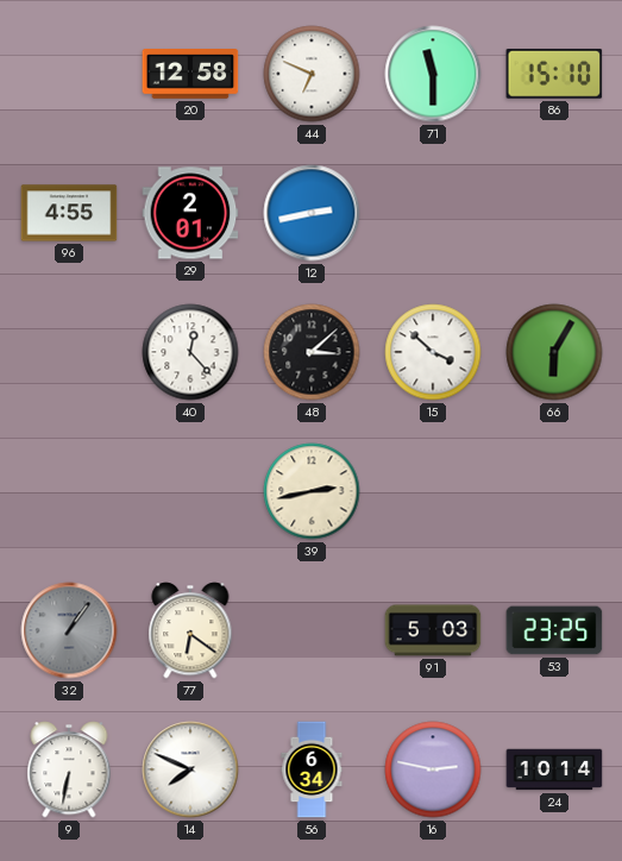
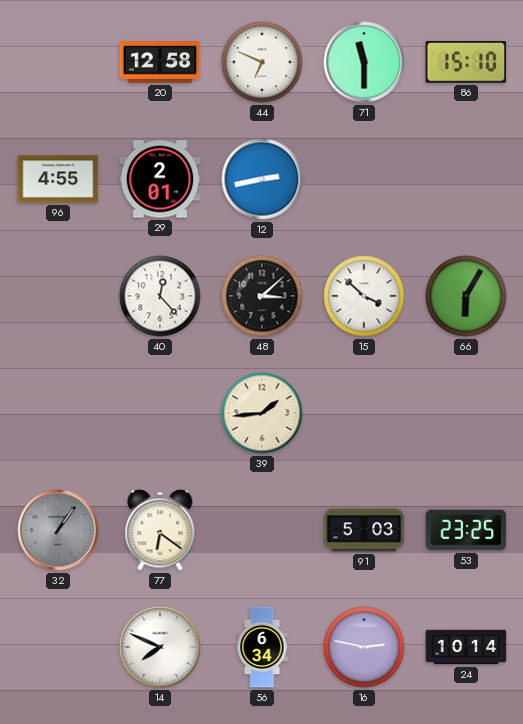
39: 2:43 -> 1:44 (262, 413)
9: 6:32 -> none (69, 769)
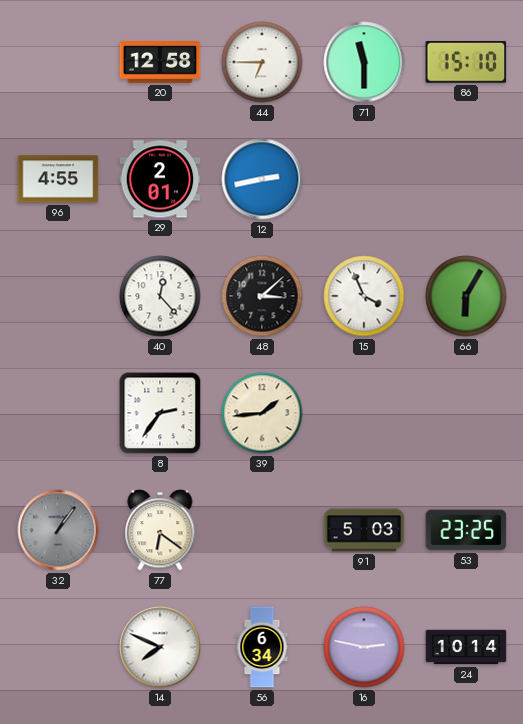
44: 6:49 -> 6:45 (262, 62)
15: 3:52 -> 3:56 (364, 296)
8: none -> 2:36 (160, 413)
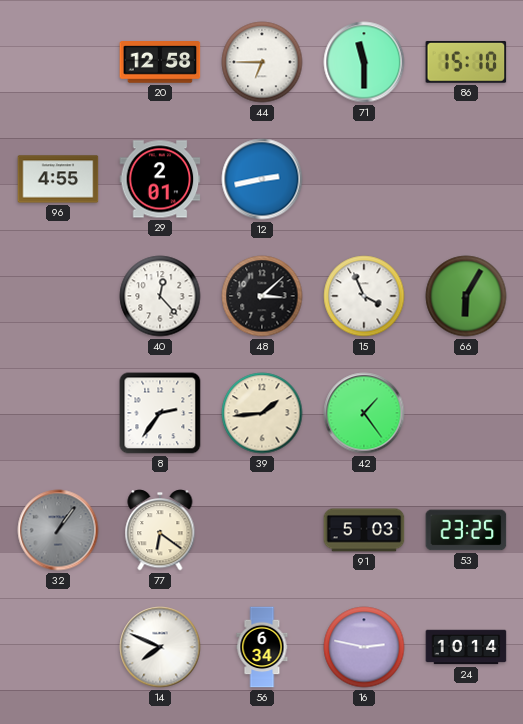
42: none -> 1:24 (364, 413)
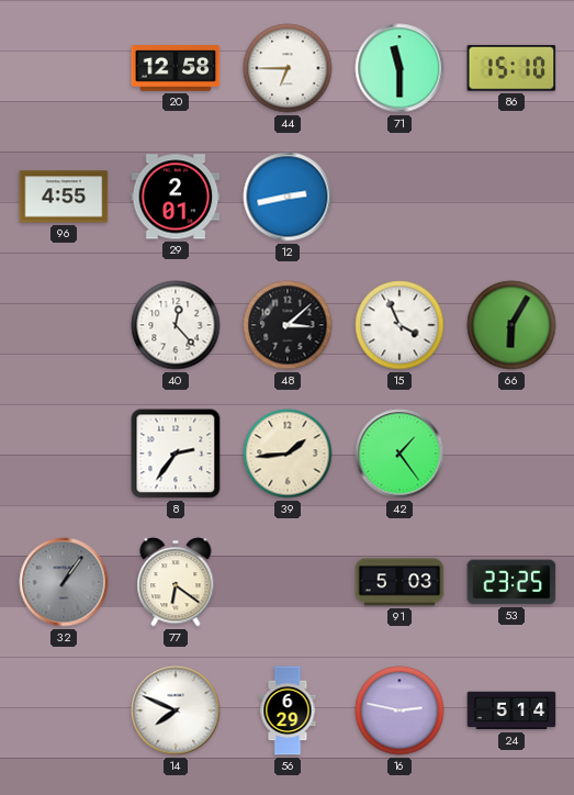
56: 6:34 -> 6:29 (288, 710)
24: 10:14 -> 5:14 (511, 710)
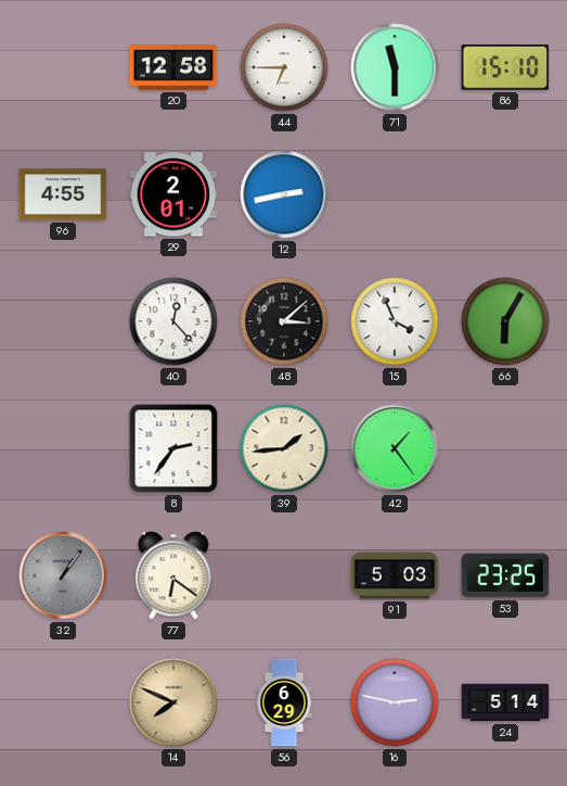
14 dial: white -> champagne (173, 702)
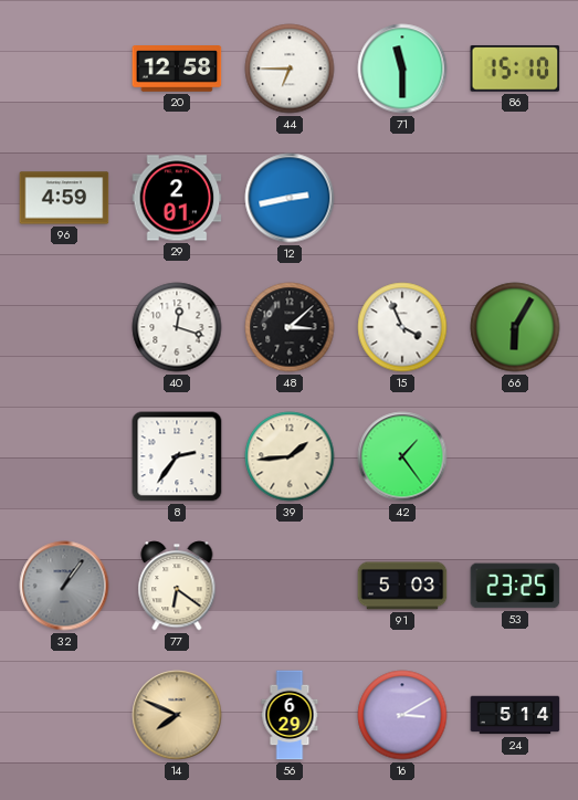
96: 4:55 -> 4:59 (64, 198)
40: 12:23 -> 12:18 (177, 327)
16: 2:47 -> 3:10 (402, 715)
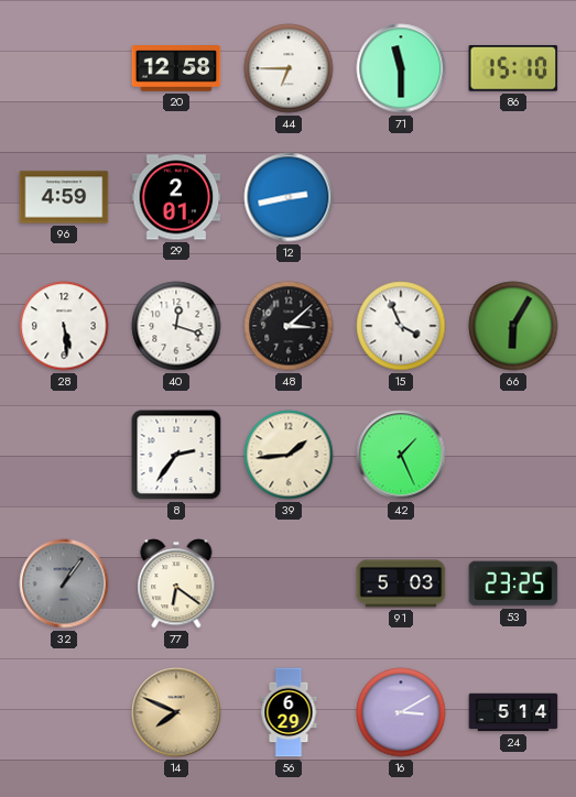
28: none -> 5:29 (64, 326)
42: 1:24 -> 1:26 (401, 455)
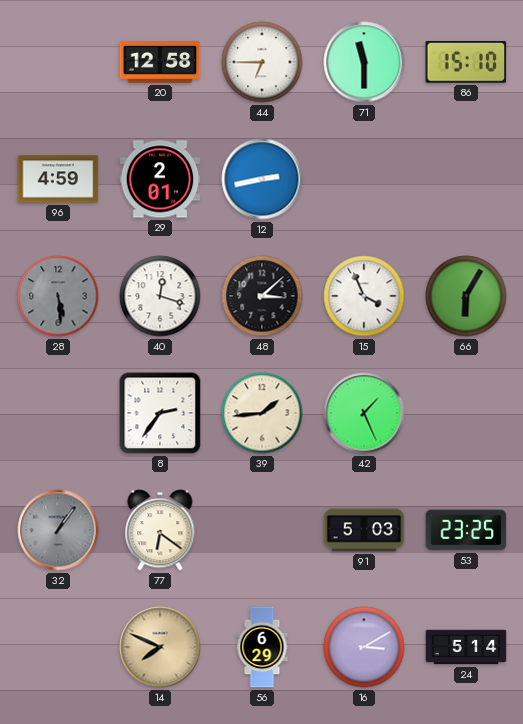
28 dial: white -> grey (58, 296)
